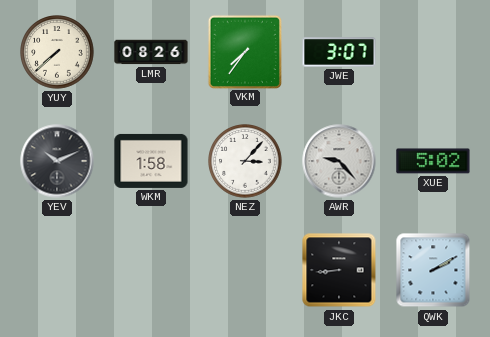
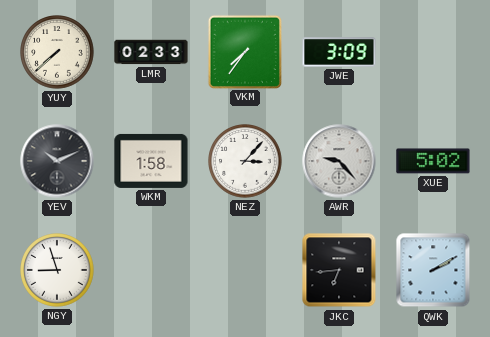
LMR: 08:26 -> 02:33 (151, 52)
JWE: 3:07 -> 3:09 (339, 52)
NGY: none -> 8:57 (57, 270)
JKC: 8:44 -> 6:44 (339, 270)
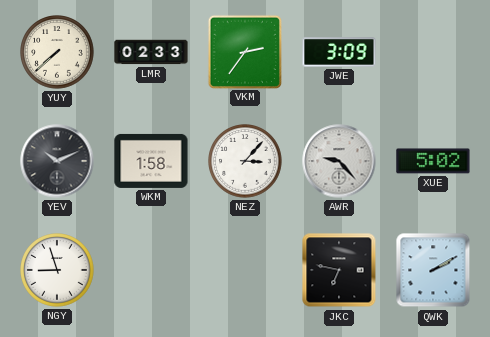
VKM: 7:36 -> 2:36 (244, 51)
JKC: 6:44 -> 6:47 (339, 270)
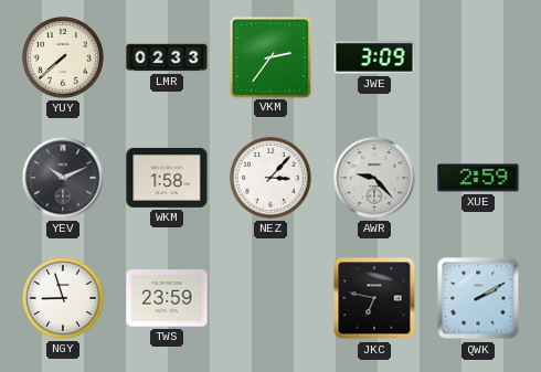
XUE: 5:02 -> 2:59 (478, 178)
TWS: none -> 23:59 (167, 298)
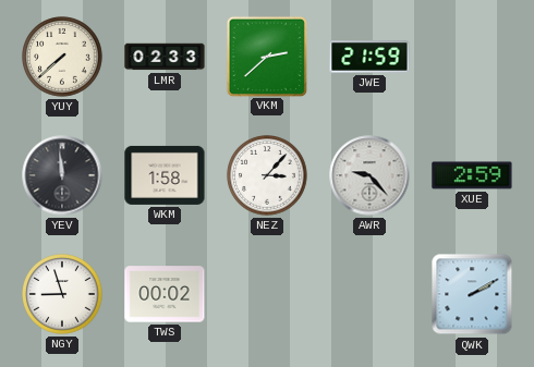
VKM: 2:36 -> 2:38 (266, 56)
JWE: 3:09 -> 21:59 (369, 57)
YEV: 10:11 -> 11:59 (62, 175)
TWS: 23:59 -> 00:02 (165, 294)
JKC: 6:47 -> none (374, 298)
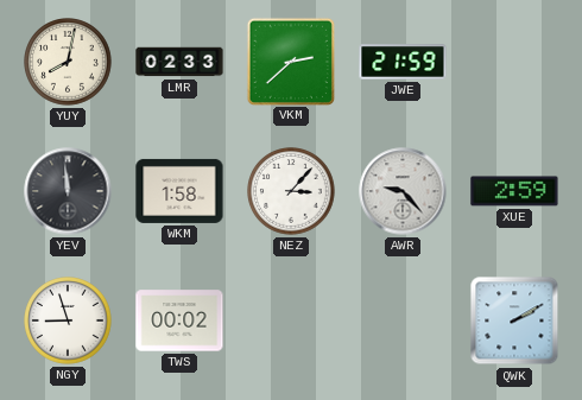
YUY: 7:38 -> 8:02 (68, 62)
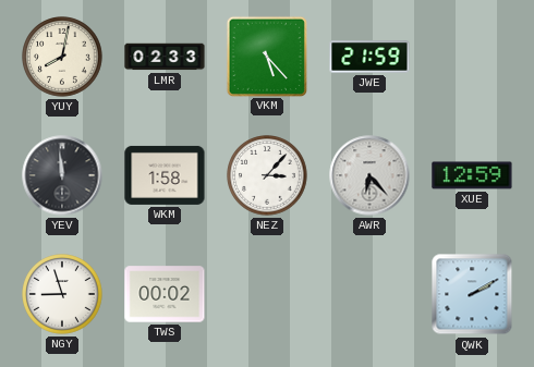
VKM: 2:38 -> 5:23 (266, 56)
AWR: 9:23 -> 6:23 (369, 175)
XUE: 2:59 -> 12:59 (472, 175)
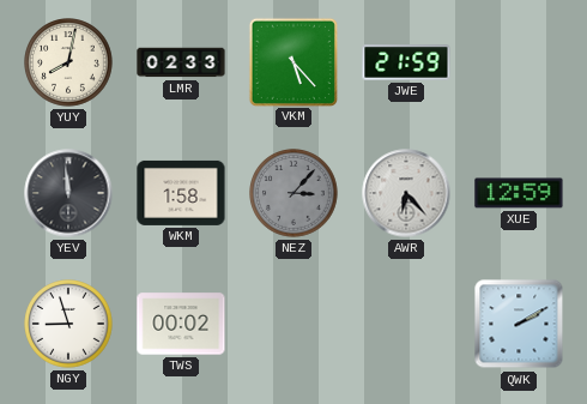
NEZ dial: white -> grey (293, 193)
